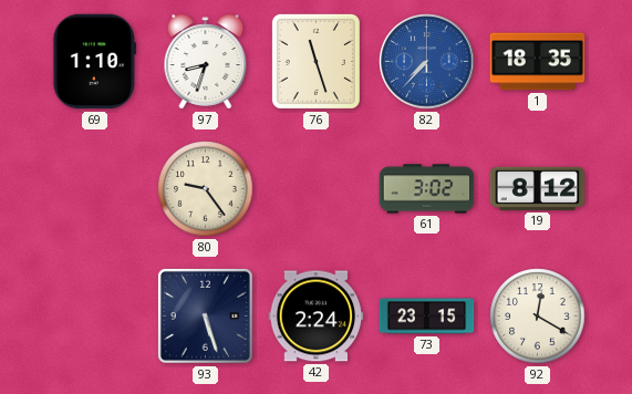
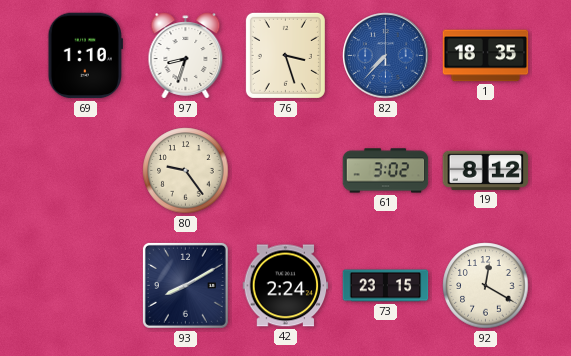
76: 11:27 -> 3:27 (285, 55)
93: 5:27 -> 8:10 (185, 285)
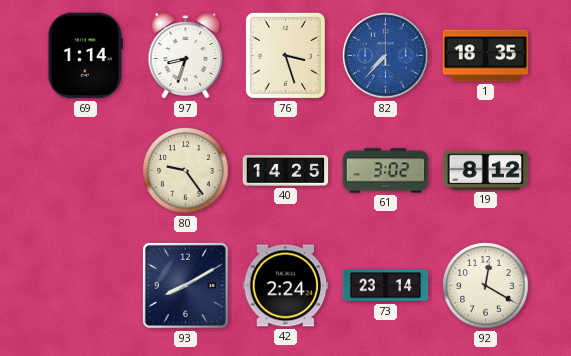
69: 1:10 -> 1:14 (85, 56)
40: none -> 14:25 (286, 171)
73: 23:15 -> 23:14 (386, 286)
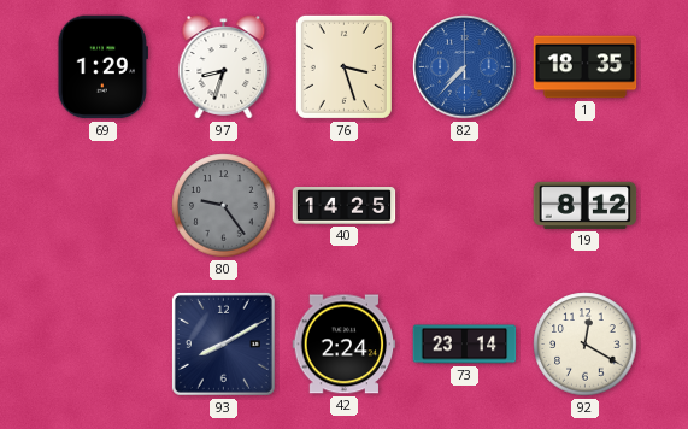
69: 1:14 -> 1:29 (102, 67)
80 dial: cream -> grey (224, 206)
61: 3:02 -> none (386, 171)
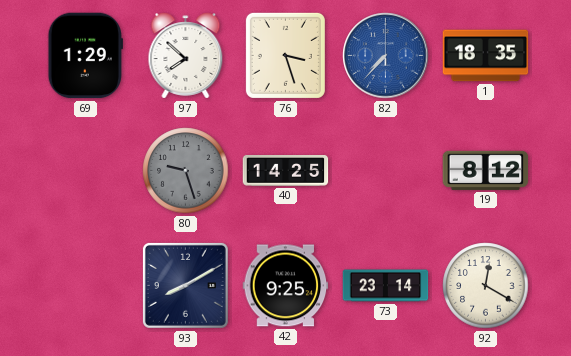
97: 8:33 -> 7:52 (186, 56)
80: 9:24 -> 9:27 (186, 171)
42: 2:24 -> 9:25 (286, 286)
